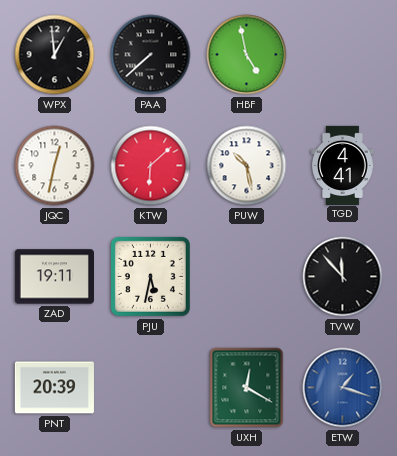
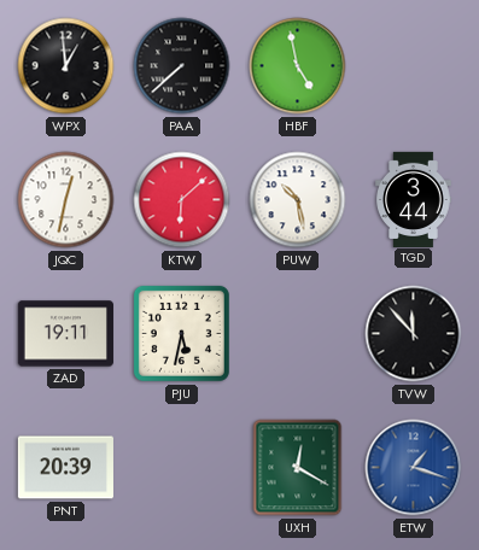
TGD: 4:41 -> 3:44 (414, 199)
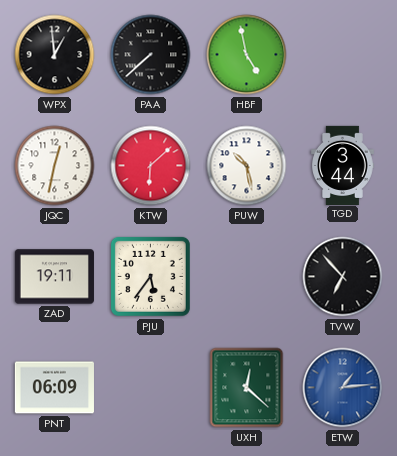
PJU: 5:32 -> 5:36 (150, 276)
TVW: 11:53 -> 6:53 (343, 277)
PNT: 20:39 -> 06:09 (54, 388)
UXH: 12:20 -> 12:22 (247, 388)
ETW: 1:18 -> 1:14 (343, 388)
